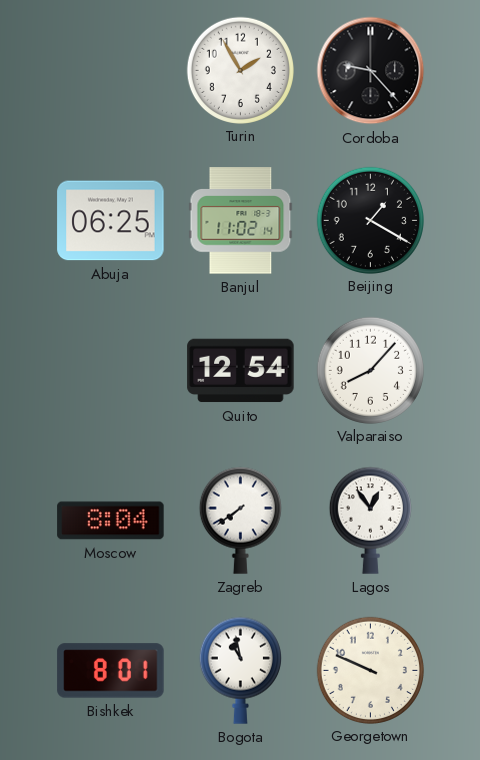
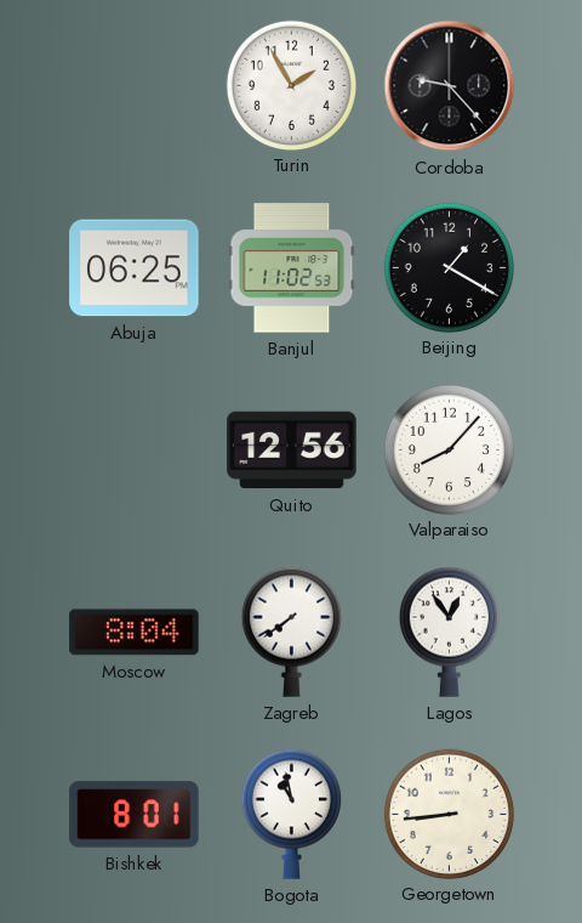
Banjul: 11:02:14 -> 11:02:53 (292, 268)
Quito: 12:54 -> 12:56 (292, 451)
Georgetown: 9:49 -> 8:44 (449, 814)
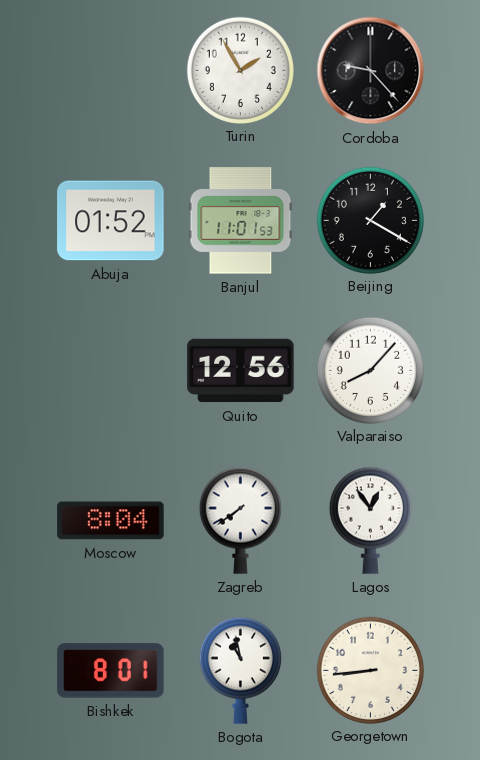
Abuja: 06:25 -> 01:52 (111, 221)
Banjul: 11:02 -> 11:01 (241, 221)
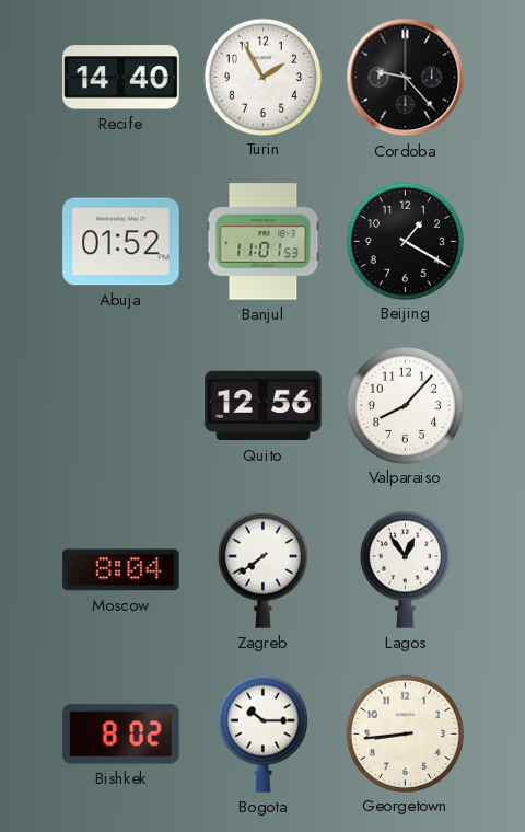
Recife: none -> 14:40 (121, 78)
Bishkek: 8:01 -> 8:02 (121, 735)
Bogota: 10:58 -> 10:15 (262, 733)
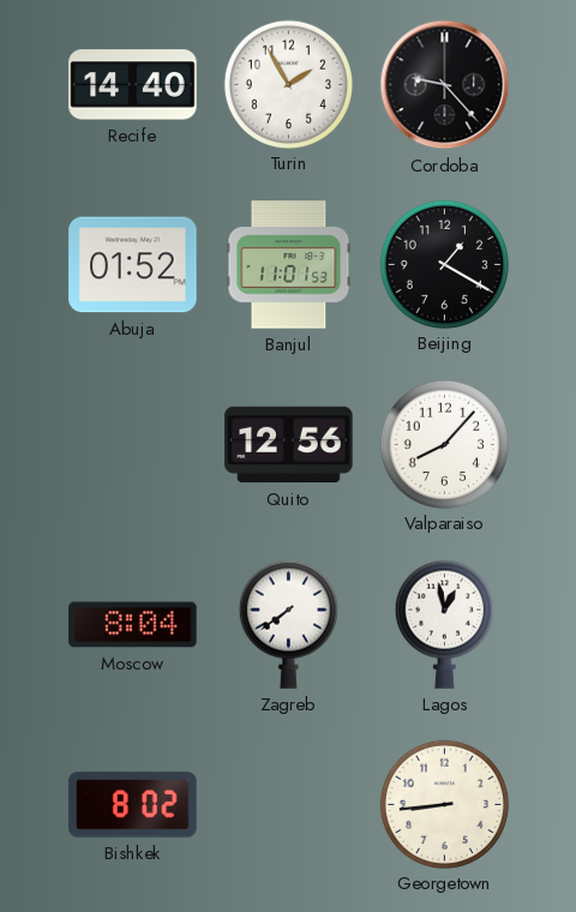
Lagos: 12:54 -> 12:58 (444, 624)
Bogota: 10:15 -> none (262, 733)
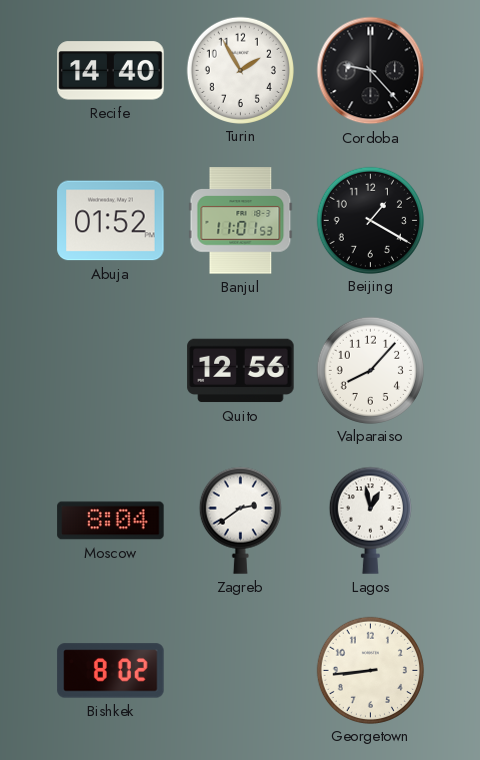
Zagreb: 7:39 -> 2:39 (240, 520)
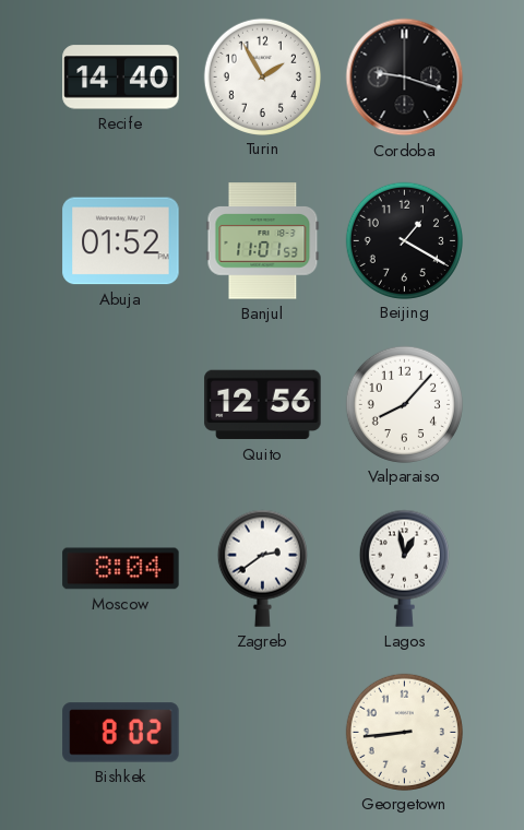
Cordoba: 9:23 -> 9:18 (405, 78)
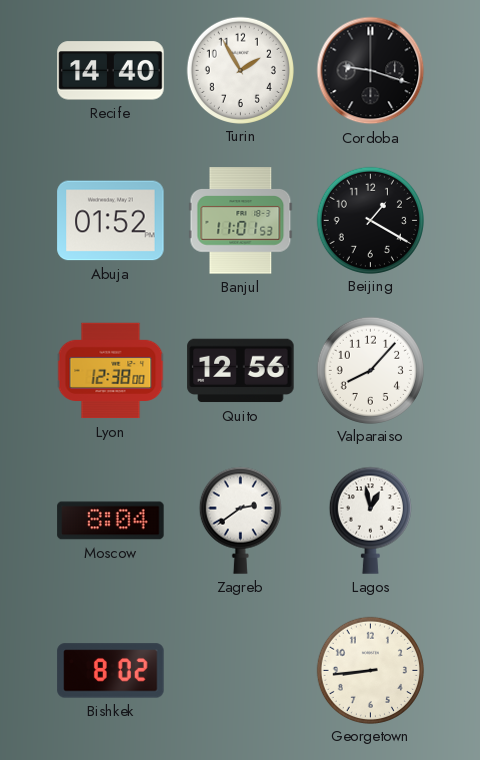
Lyon: none -> 12:38 (111, 371)
